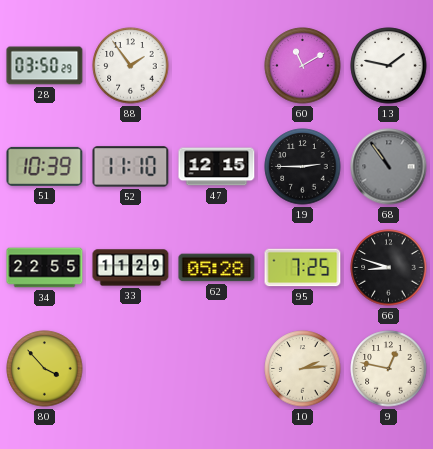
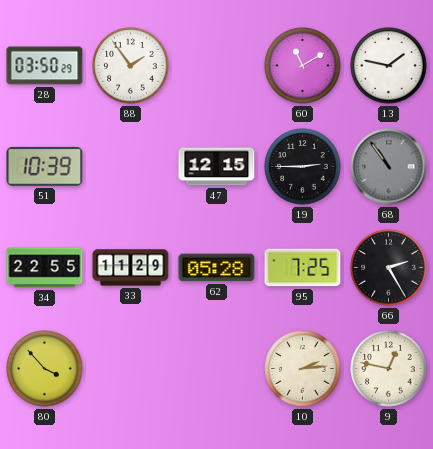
52: 11:10 -> none (131, 167)
66: 8:48 -> 2:25 (389, 268)
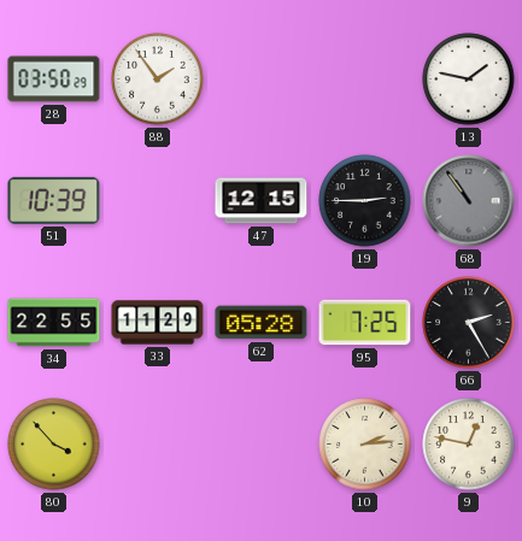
60: 11:10 -> none (303, 66)
